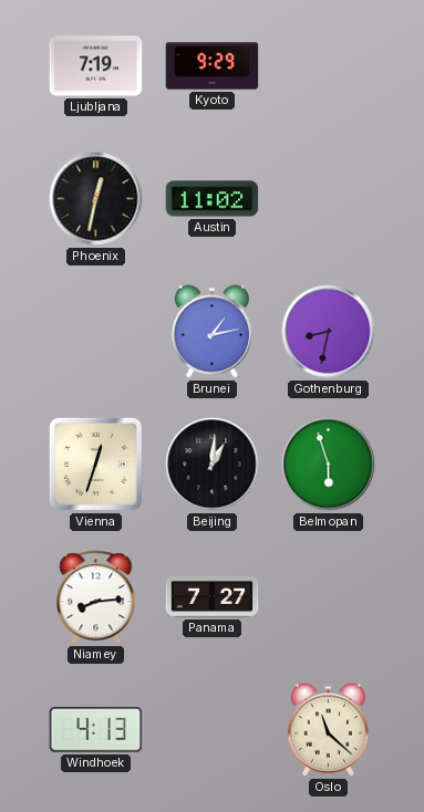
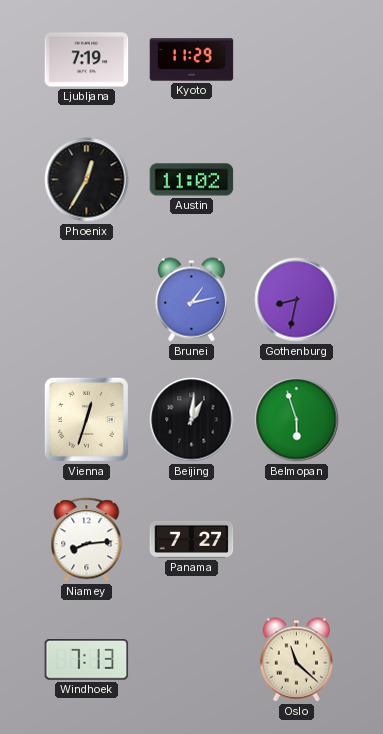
Kyoto: 9:29 -> 11:29 (192, 60)
Phoenix: 12:32 -> 12:35 (87, 180)
Windhoek: 4:13 -> 7:13 (87, 660)
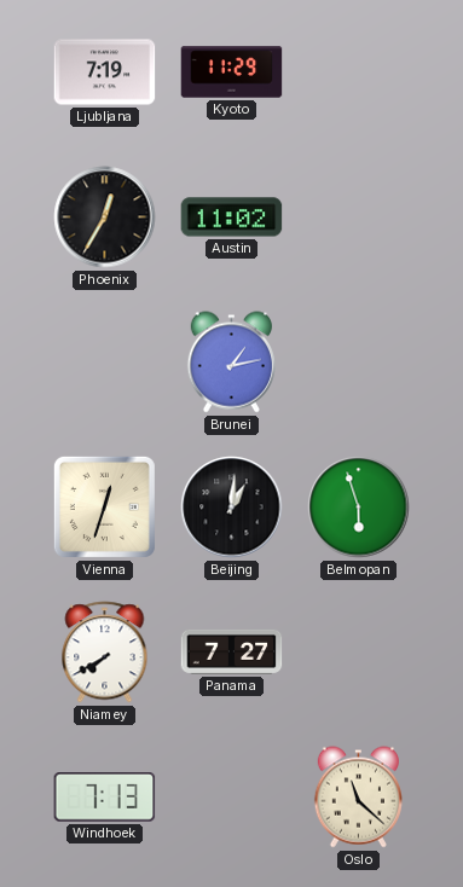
Gothenburg: 8:32 -> none (297, 300)
Niamey: 8:14 -> 7:40 (105, 653)
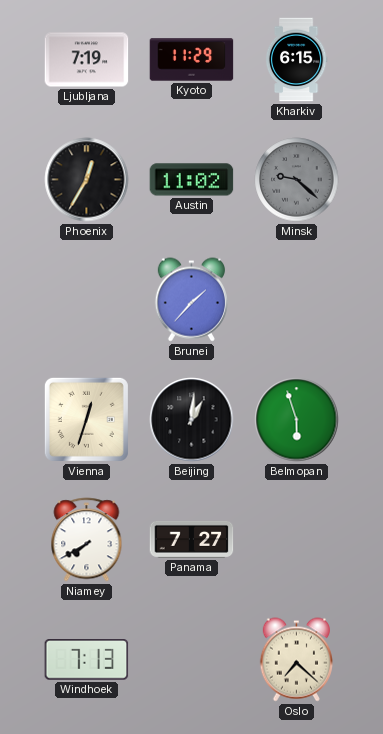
Kharkiv: none -> 6:15 (296, 60)
Minsk: none -> 9:22 (297, 180)
Brunei: 1:13 -> 1:37 (191, 300)
Oslo: 11:22 -> 7:22 (296, 660)
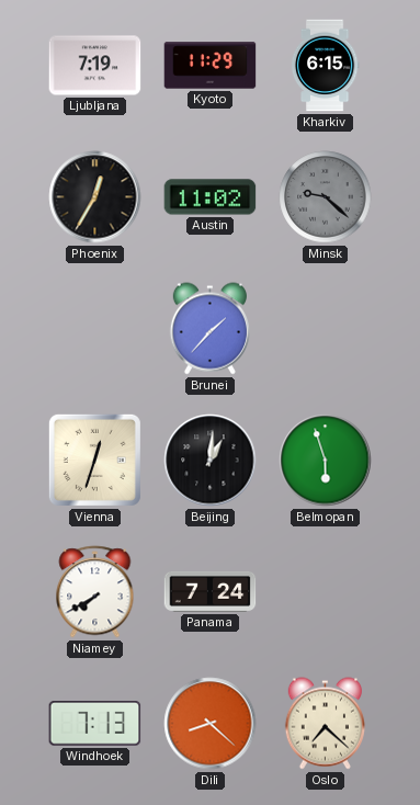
Panama: 7:27 -> 7:24 (211, 591)
Dili: none -> 8:22 (211, 724)
